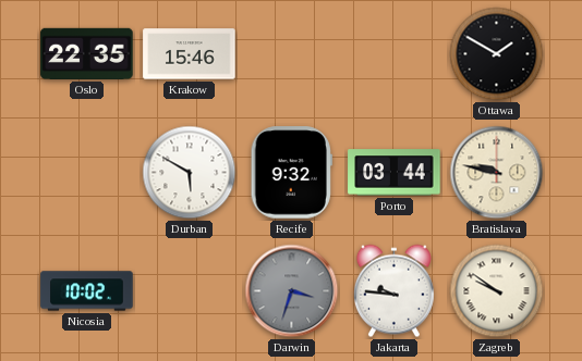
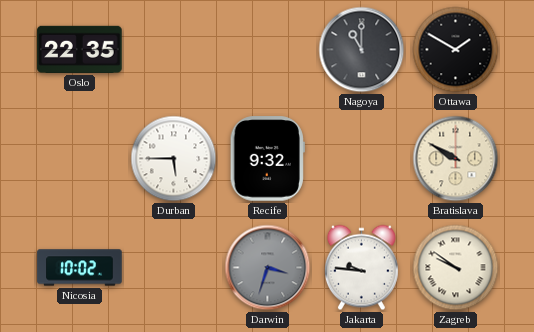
Krakow: 15:46 -> none (190, 54)
Nagoya: none -> 11:00 (362, 50)
Durban: 5:50 -> 5:45 (174, 159)
Porto: 03:44 -> none (395, 173)
Bratislava: 9:47 -> 9:50 (456, 159)
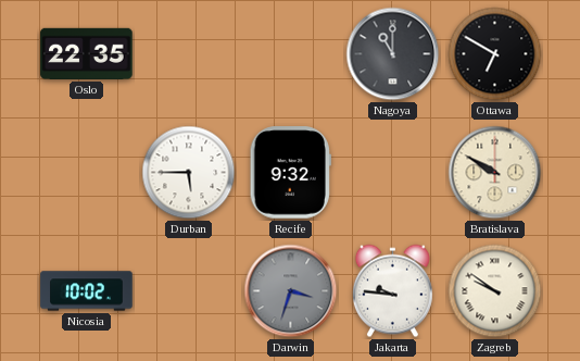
Ottawa: 1:50 -> 6:50 (495, 54)
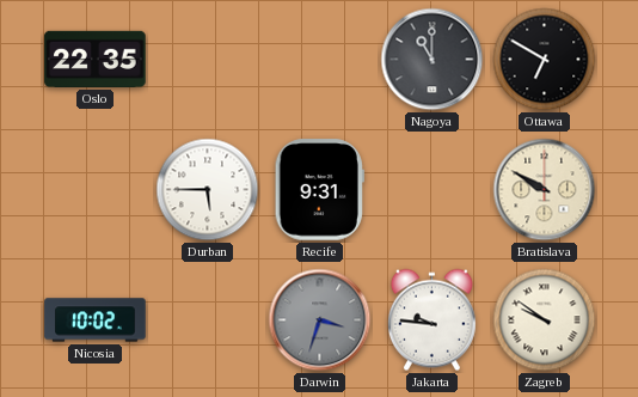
Recife: 9:32 -> 9:31 (319, 190)
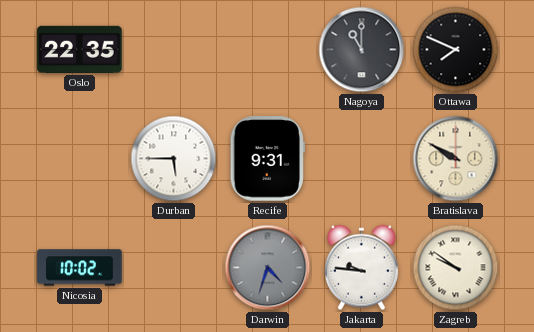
Ottawa: 6:50 -> 7:49 (456, 50)
Darwin: 3:33 -> 4:33 (268, 268)
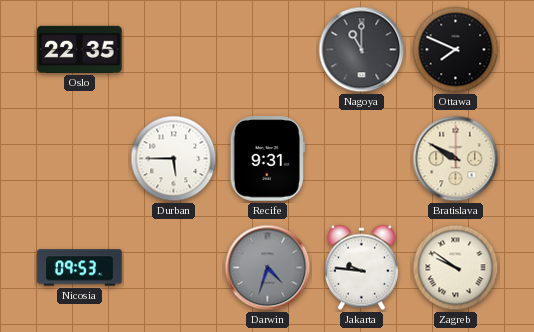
Nicosia: 10:02 -> 09:53 (80, 268)
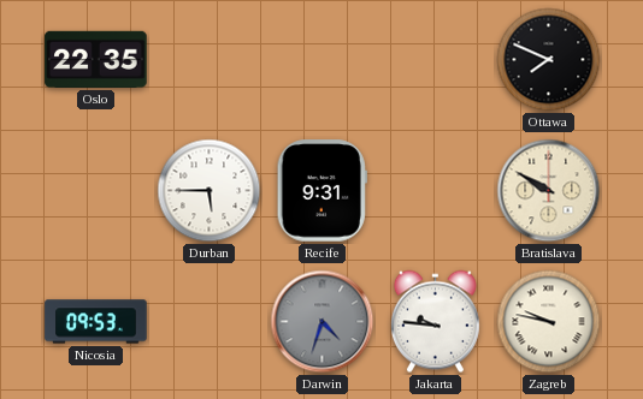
Nagoya: 11:00 -> none (362, 50)
Zagreb: 9:51 -> 9:47 (549, 322)
